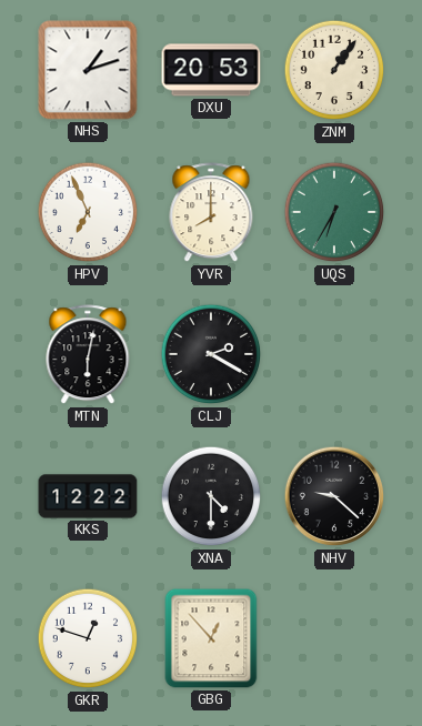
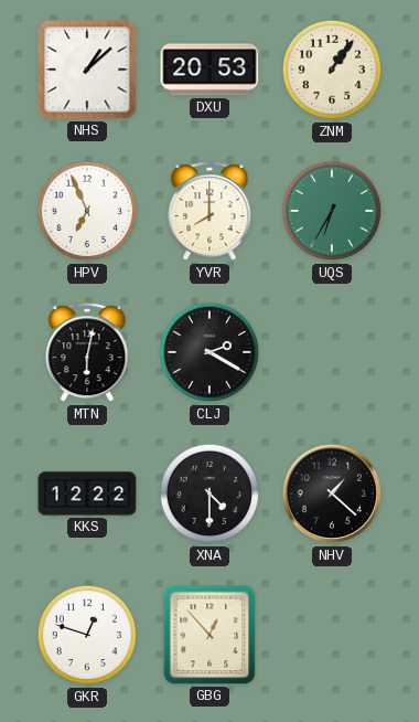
NHS: 1:12 -> 1:08 (87, 70)
NHV: 9:22 -> 1:22 (332, 493)
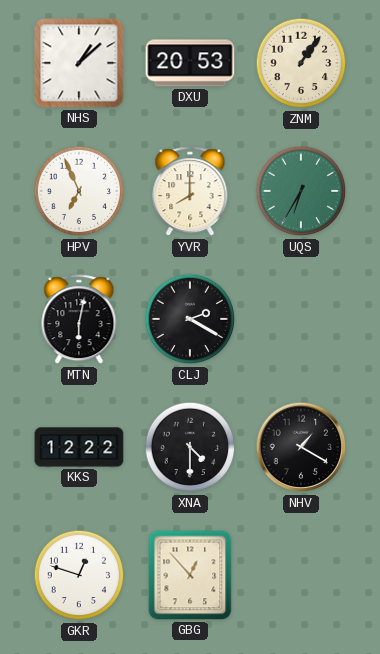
NHV: 1:22 -> 1:20 (301, 447)
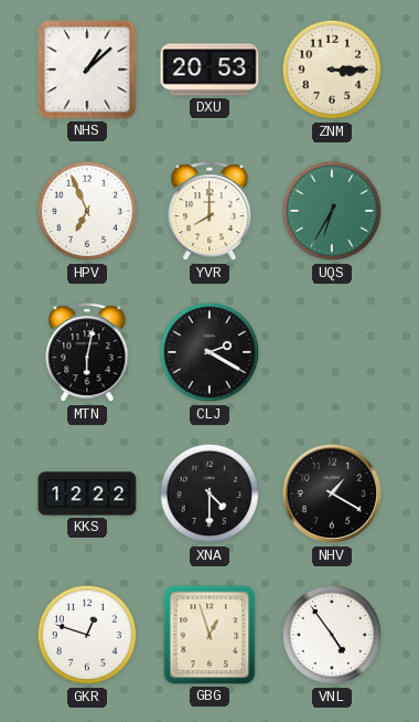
ZNM: 1:06 -> 3:15 (332, 70)
GBG: 12:53 -> 12:57 (209, 635)
VNL: none -> 4:54 (332, 635)
